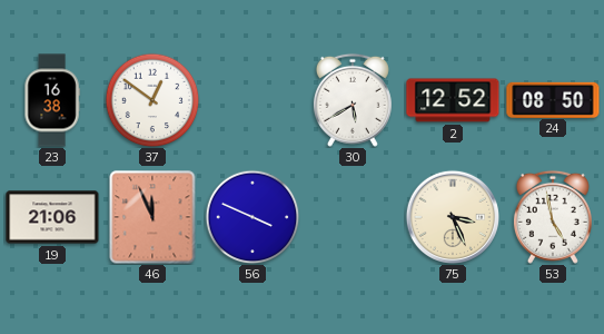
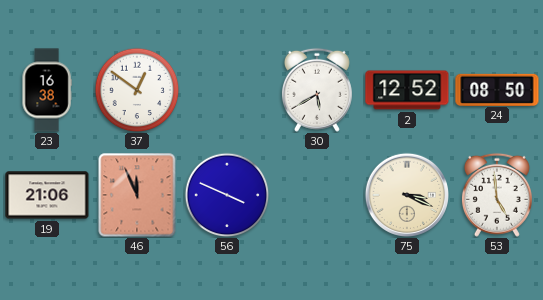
75: 3:26 -> 3:19 (406, 194)
53: 4:58 -> 4:59 (497, 195)
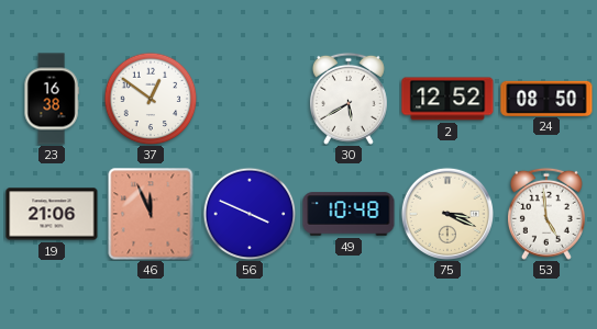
49: none -> 10:48 (349, 214)
